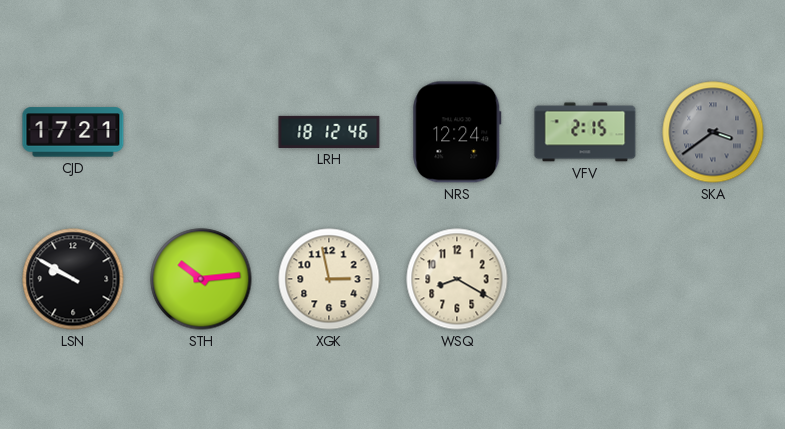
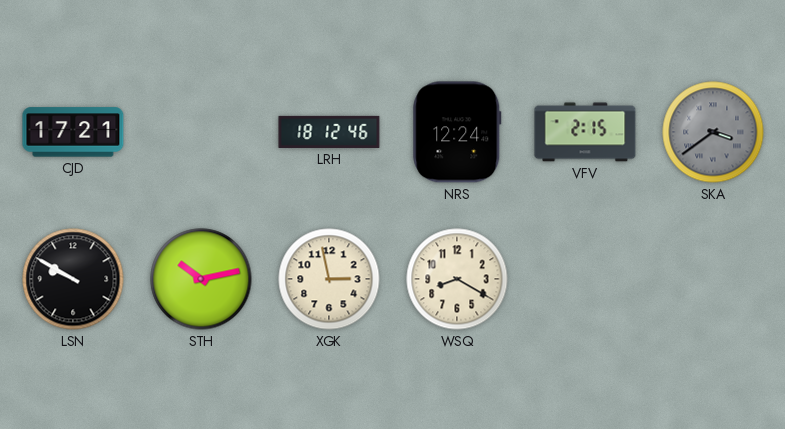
STH: 10:14 -> 10:13 (201, 279)
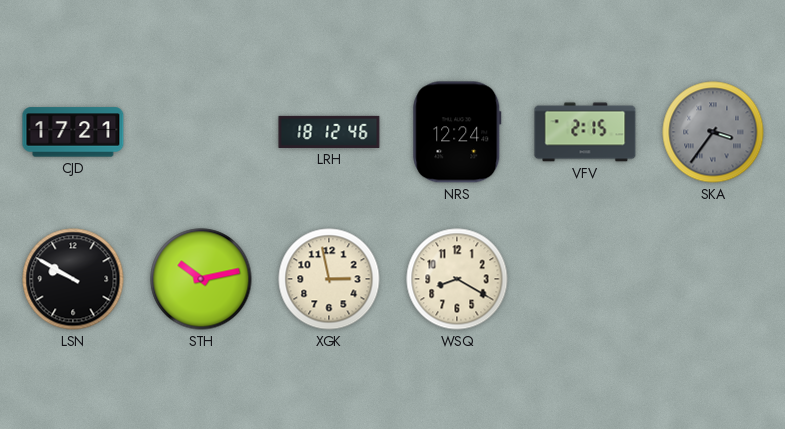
SKA: 3:39 -> 3:36 (713, 132)
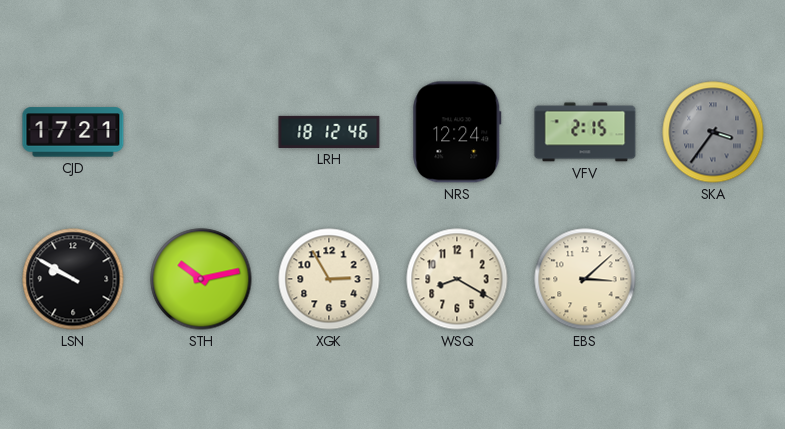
XGK: 2:58 -> 2:55 (329, 279)
EBS: none -> 3:08 (585, 279)
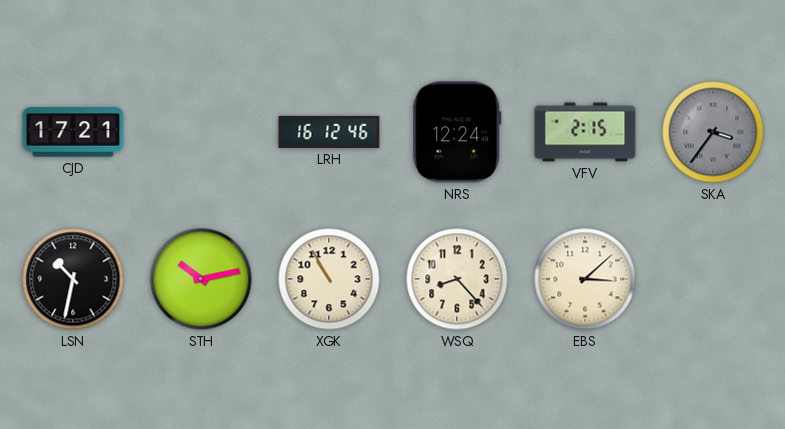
LRH: 18:12 -> 16:12 (329, 132)
LSN: 9:50 -> 10:32 (73, 279)
XGK: 2:55 -> 10:55 (329, 279)
WSQ: 8:20 -> 8:23 (457, 279)
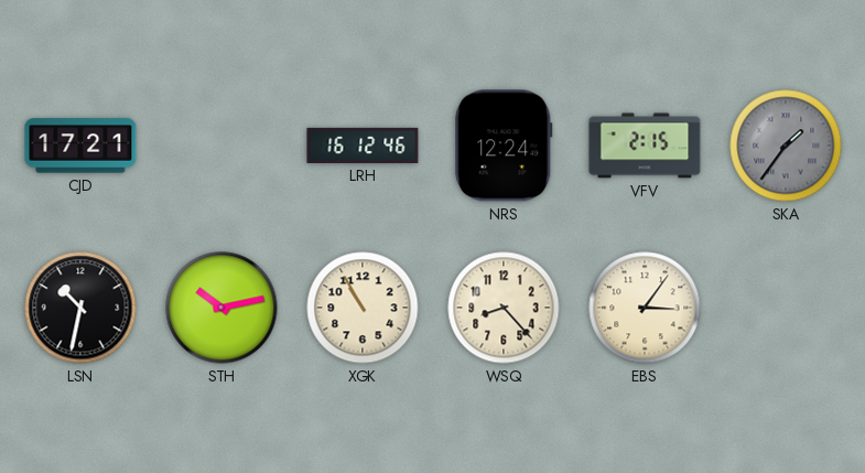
SKA: 3:36 -> 1:36 (786, 146)
EBS: 3:08 -> 3:06 (645, 308)
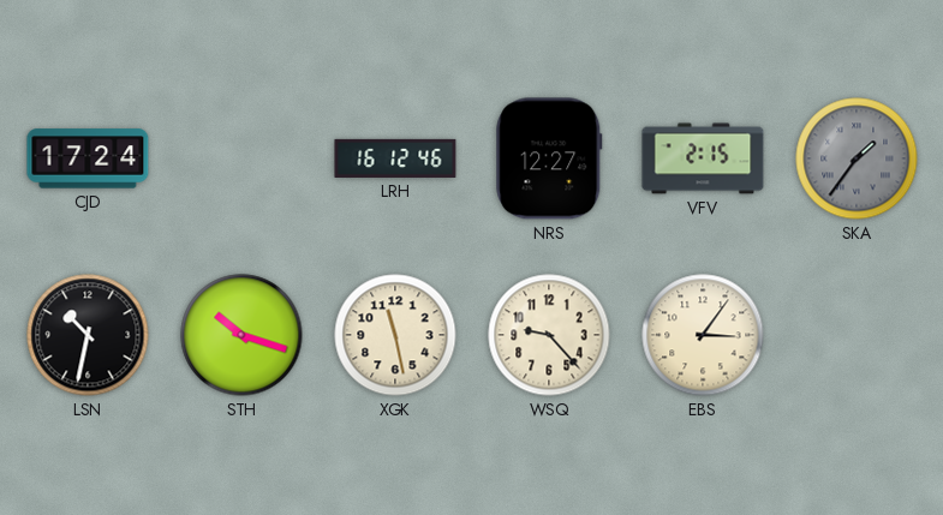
CJD: 17:21 -> 17:24 (88, 158)
NRS: 12:24 -> 12:27 (549, 158)
STH: 10:13 -> 10:18 (241, 335)
XGK: 10:55 -> 11:28 (395, 335)
WSQ: 8:23 -> 9:23 (549, 335)
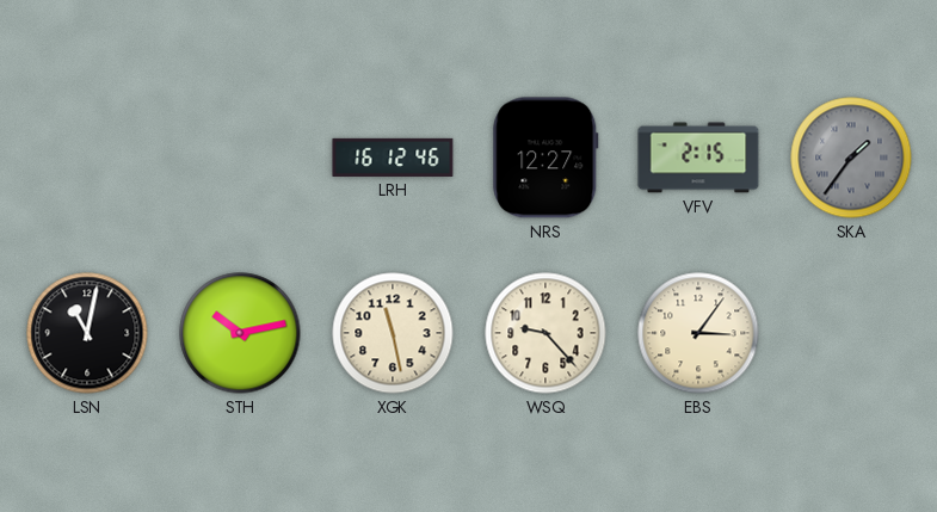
CJD: 17:24 -> none (88, 158)
LSN: 10:32 -> 11:02 (87, 333)
STH: 10:18 -> 10:13 (240, 333)
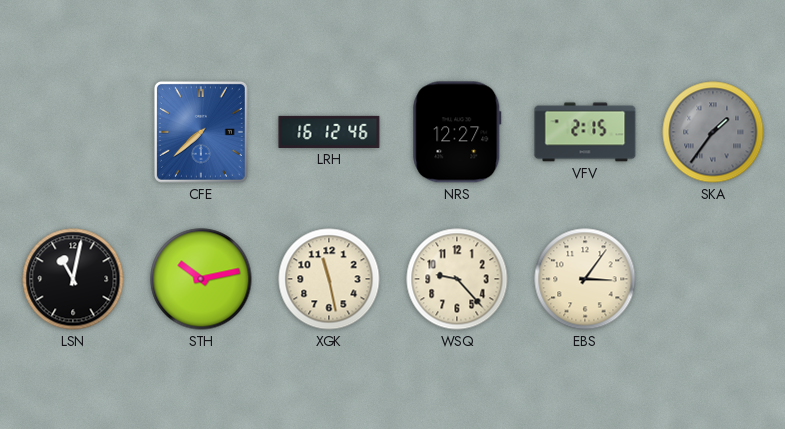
CFE: none -> 7:38 (201, 132)
